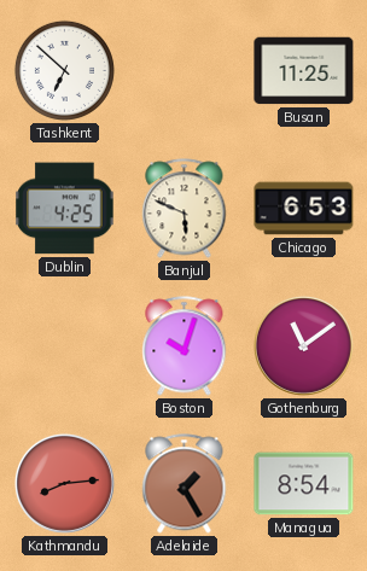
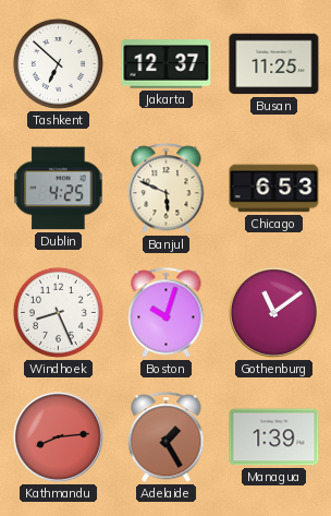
Jakarta: none -> 12:37 (167, 64)
Windhoek: none -> 8:26 (58, 312)
Managua: 8:54 -> 1:39 (274, 437)
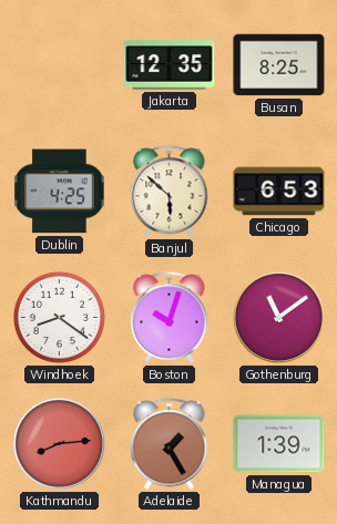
Tashkent: 6:52 -> none (58, 63)
Jakarta: 12:37 -> 12:35 (170, 65)
Busan: 11:25 -> 8:25 (279, 65)
Banjul: 5:49 -> 5:52 (170, 192)
Windhoek: 8:26 -> 8:21 (59, 317)
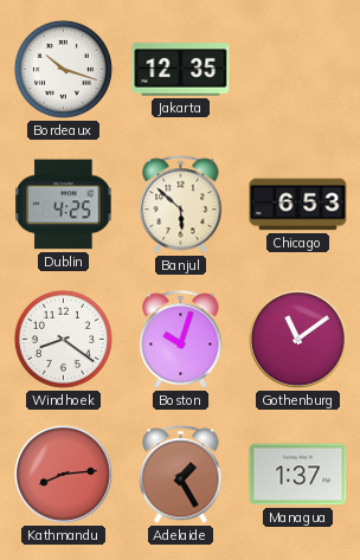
Bordeaux: none -> 10:18 (63, 69)
Busan: 8:25 -> none (279, 65)
Managua: 1:39 -> 1:37 (298, 475)
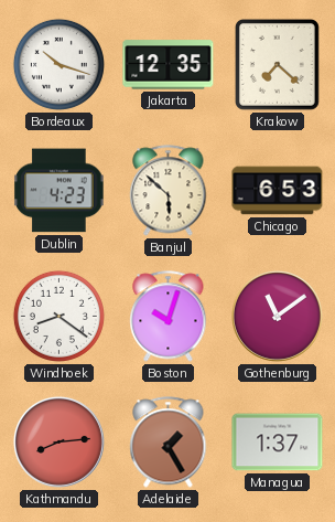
Krakow: none -> 7:22 (277, 64)
Dublin: 4:25 -> 4:23 (60, 191)
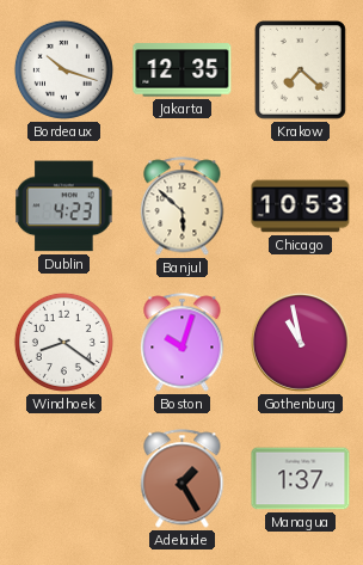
Chicago: 6:53 -> 10:53 (301, 207)
Gothenburg: 11:09 -> 10:58 (300, 342)
Kathmandu: 8:14 -> none (58, 441)
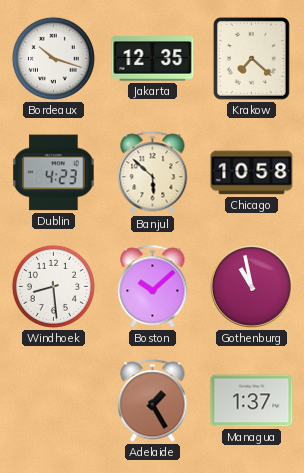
Chicago: 10:53 -> 10:58 (252, 173)
Windhoek: 8:21 -> 8:29 (53, 286)
Boston: 10:03 -> 10:08 (153, 287)
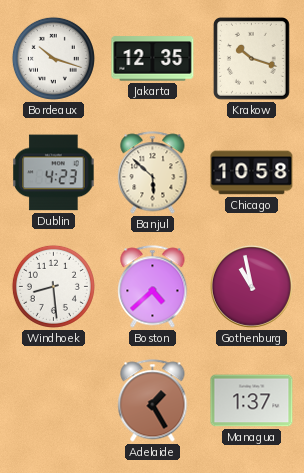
Krakow: 7:22 -> 10:18 (251, 58)
Boston: 10:08 -> 4:38 (153, 287)
